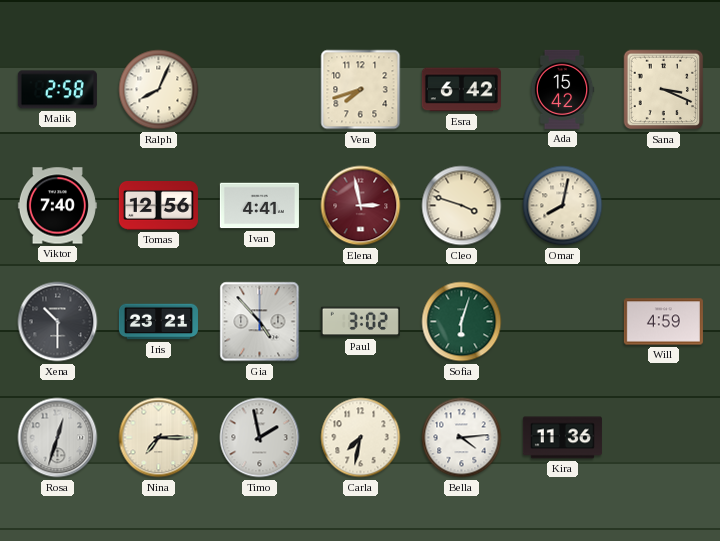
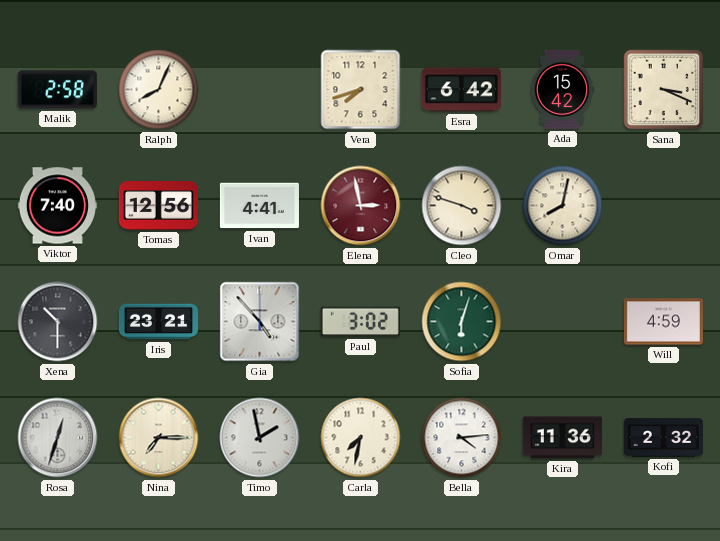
Kofi: none -> 2:32 (663, 438)
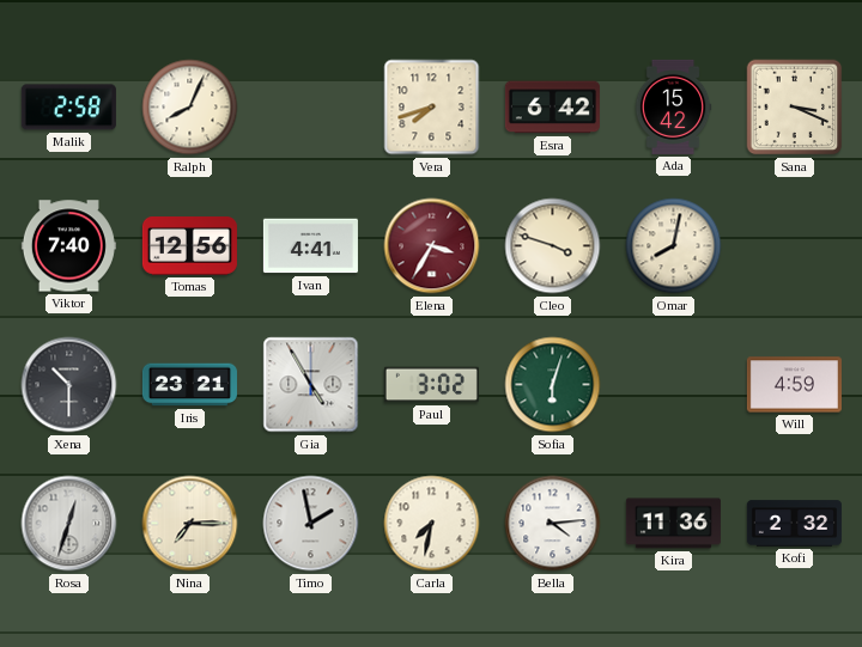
Elena: 2:58 -> 3:35 (432, 246)
Gia: 4:53 -> 4:55 (311, 385)
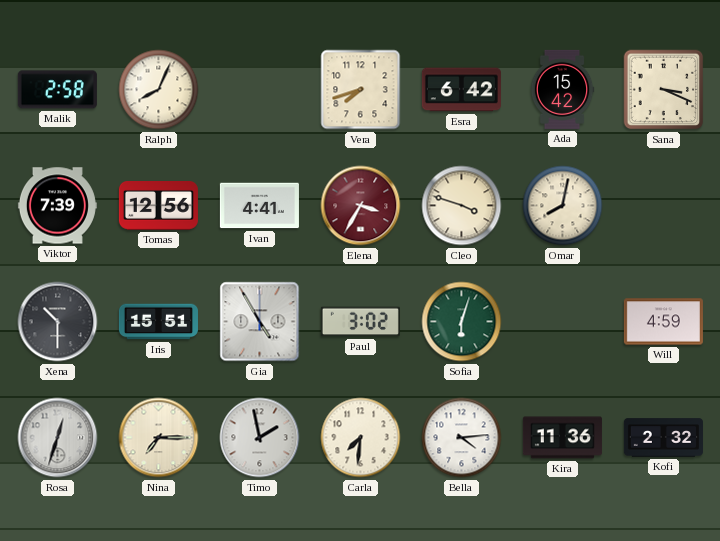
Viktor: 7:40 -> 7:39 (57, 206)
Iris: 23:21 -> 15:51 (158, 322)
Carla: 7:32 -> 7:31 (361, 438)
